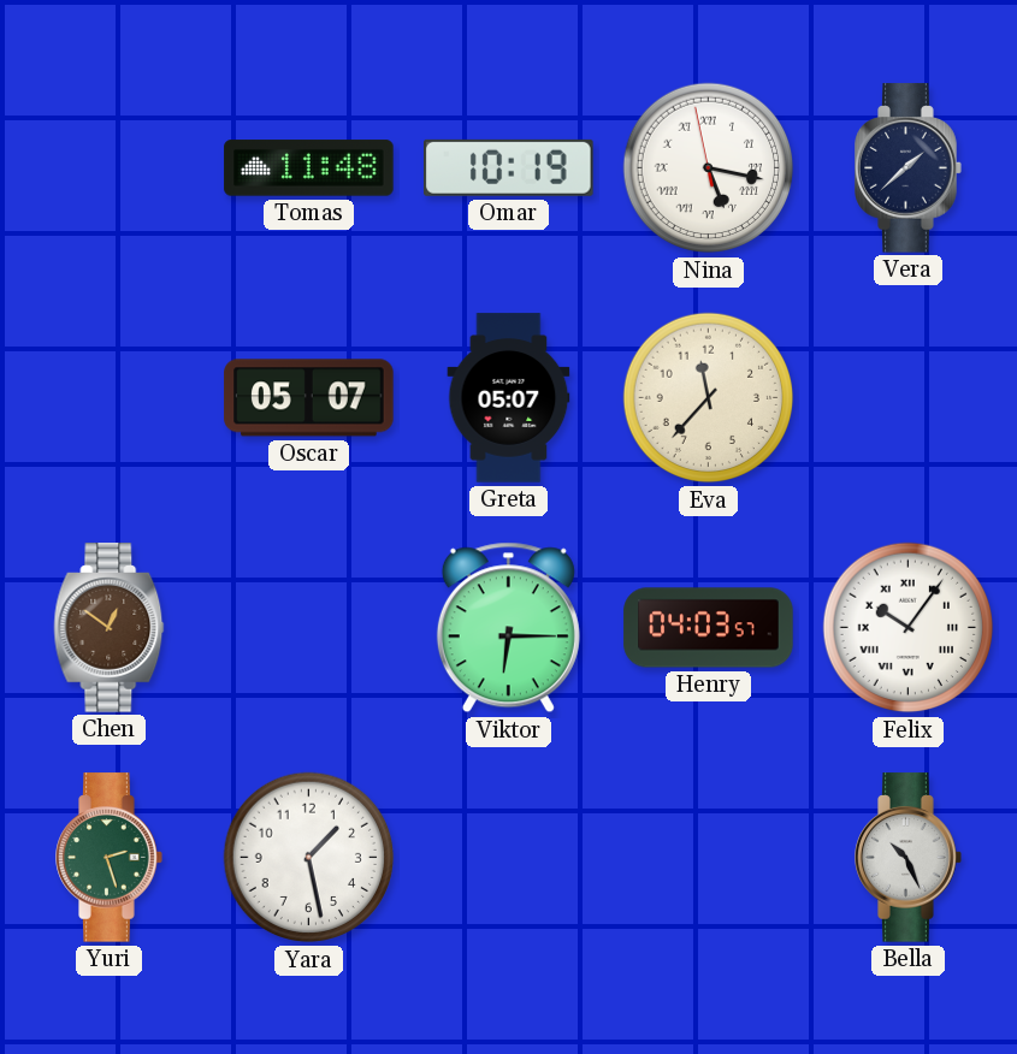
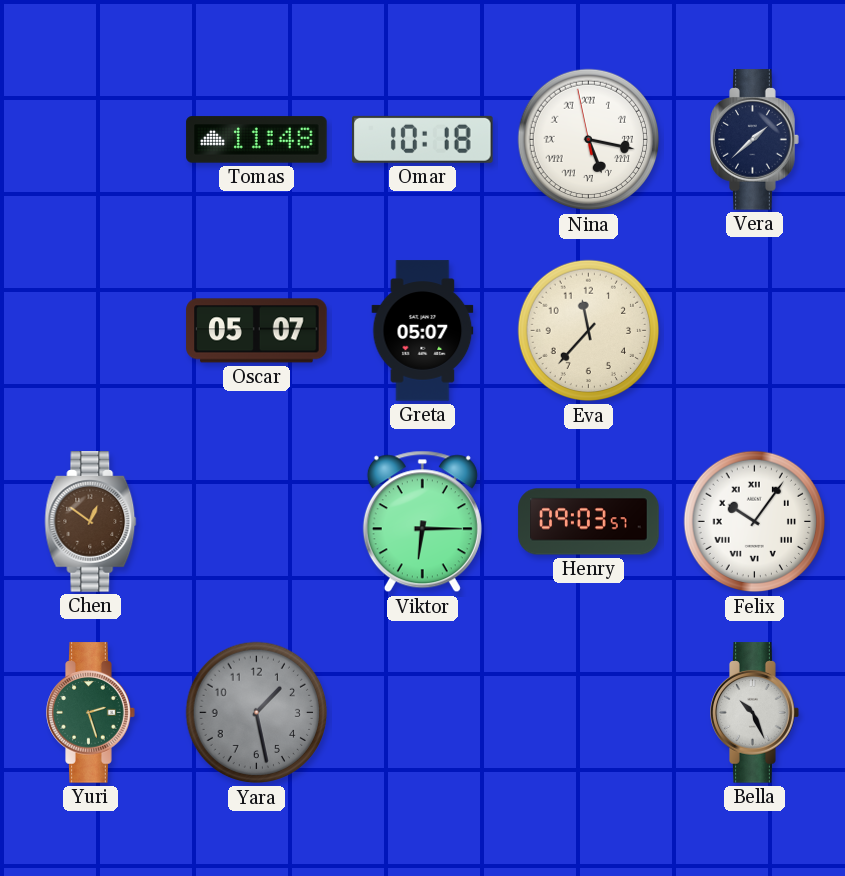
Omar: 10:19 -> 10:18 (423, 139)
Henry: 04:03 -> 09:03 (589, 522)
Yara dial: white -> grey (257, 713)
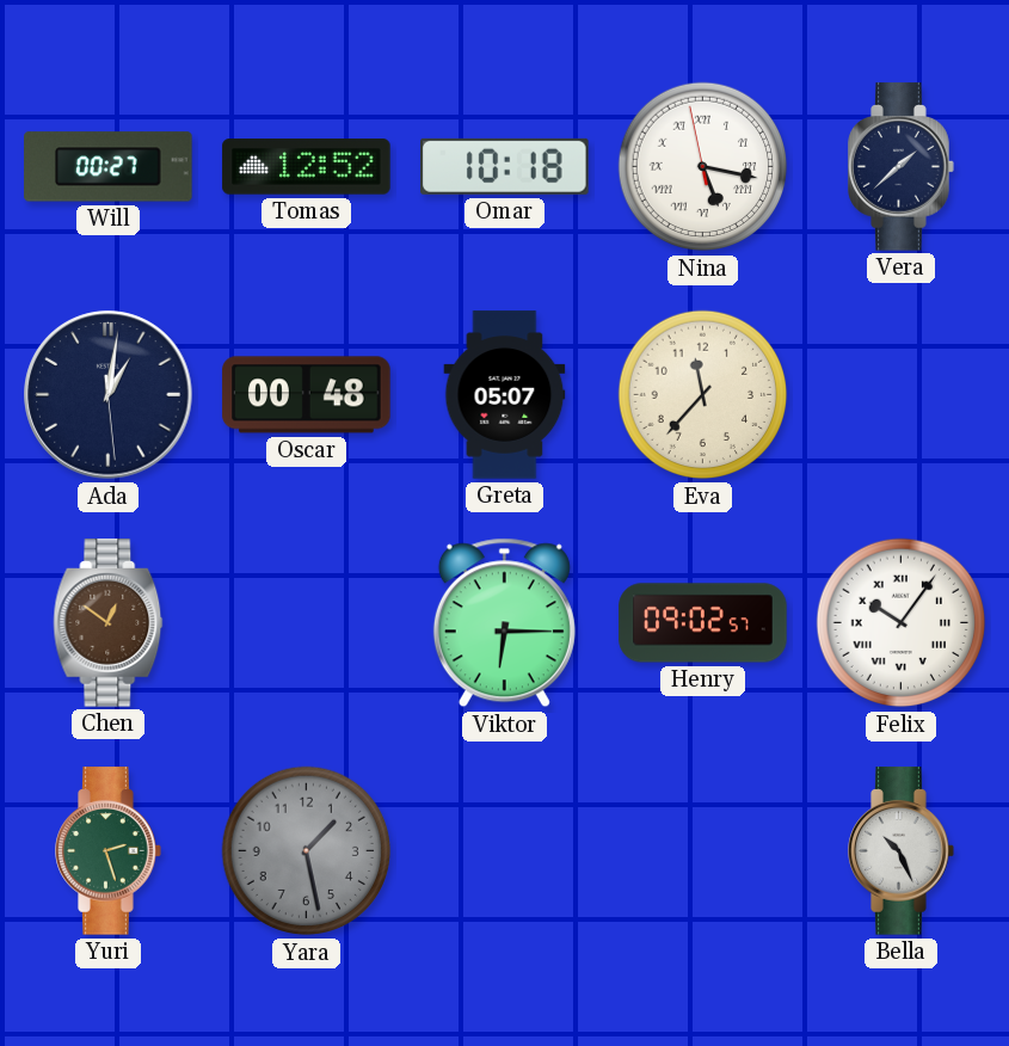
Will: none -> 00:27 (109, 167)
Tomas: 11:48 -> 12:52 (307, 167)
Ada: none -> 1:01 (109, 395)
Oscar: 05:07 -> 00:48 (307, 395)
Henry: 09:03 -> 09:02 (703, 623)
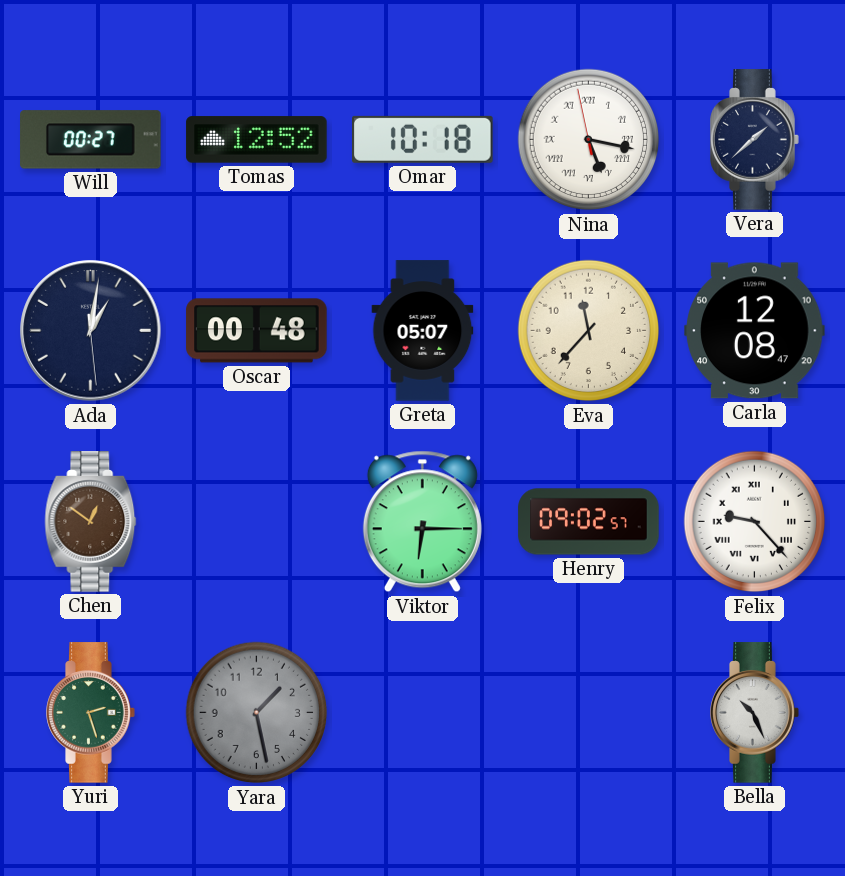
Carla: none -> 12:08 (755, 331)
Felix: 10:06 -> 9:23 (755, 522)
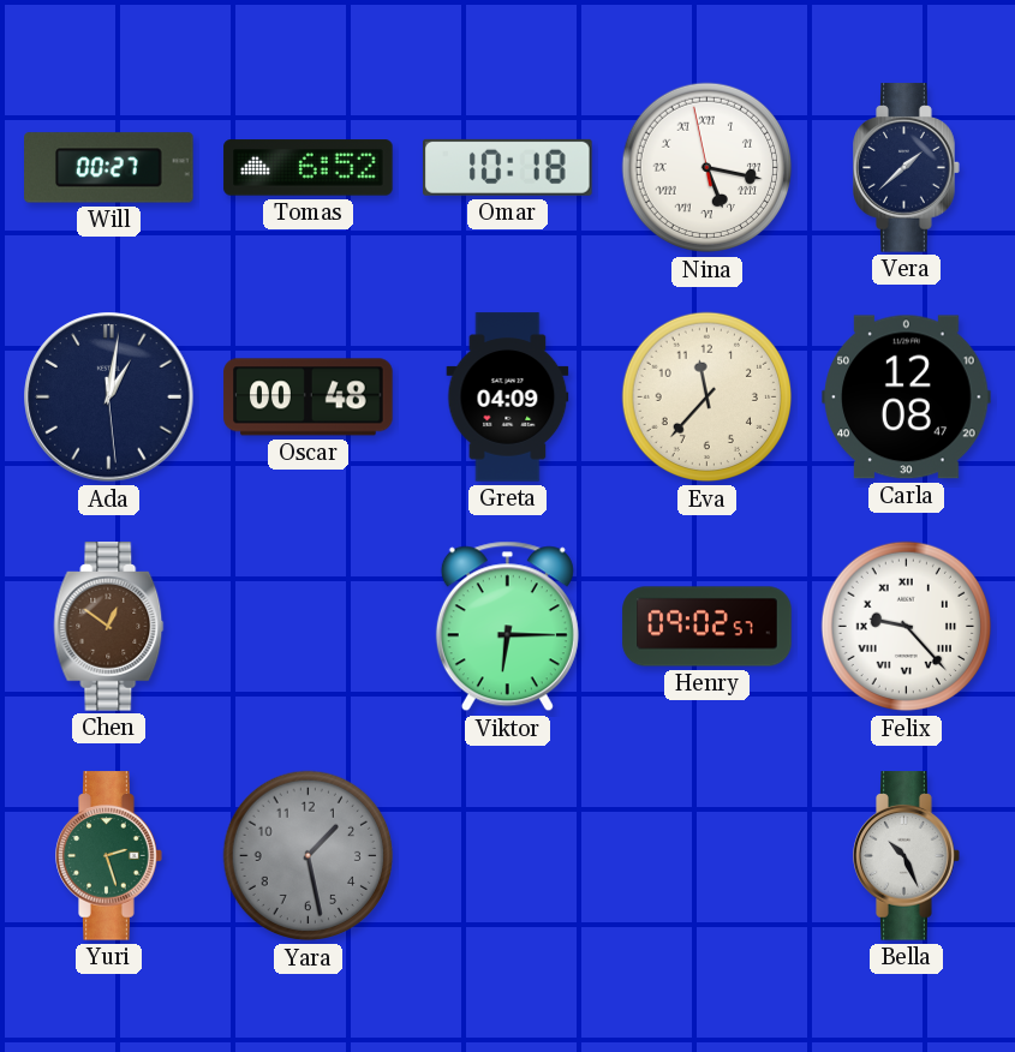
Tomas: 12:52 -> 6:52 (309, 168)
Greta: 05:07 -> 04:09 (508, 398)
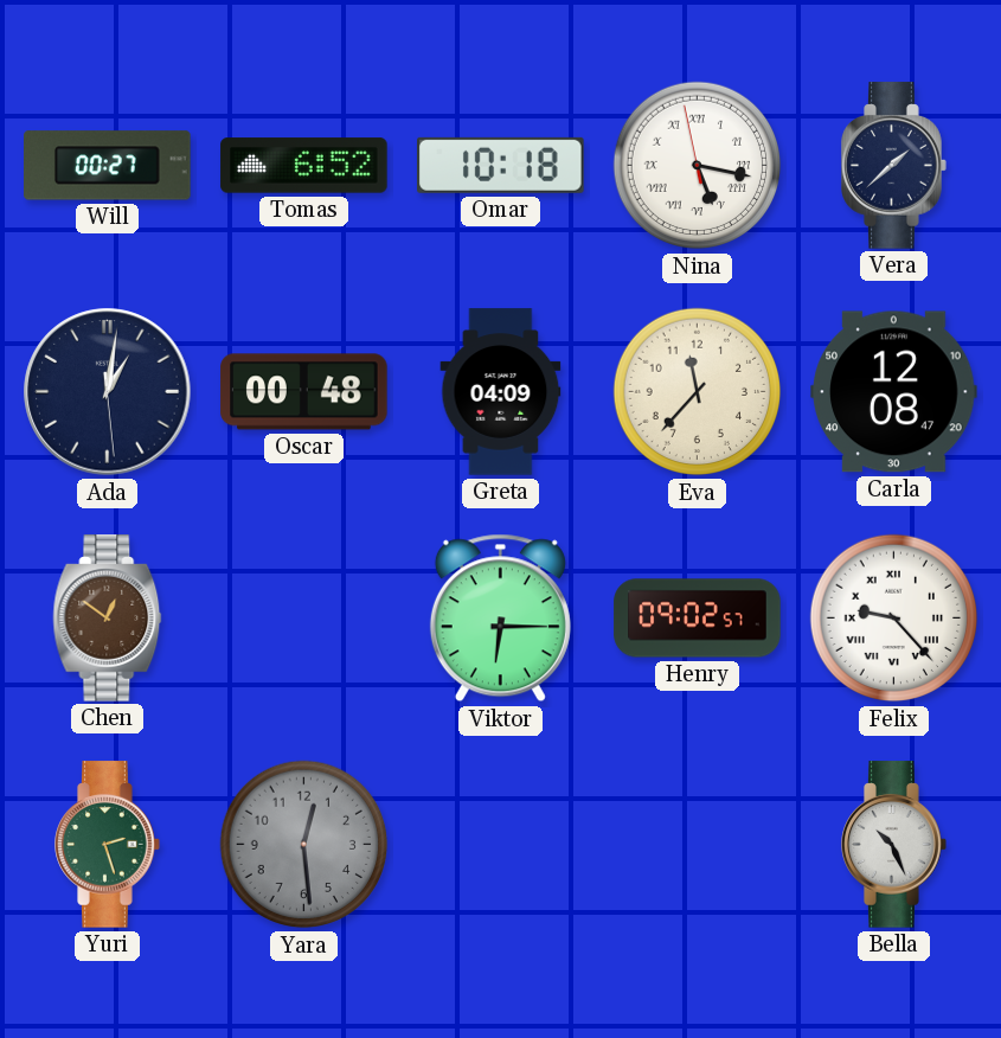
Yara: 1:28 -> 12:29 (304, 845)
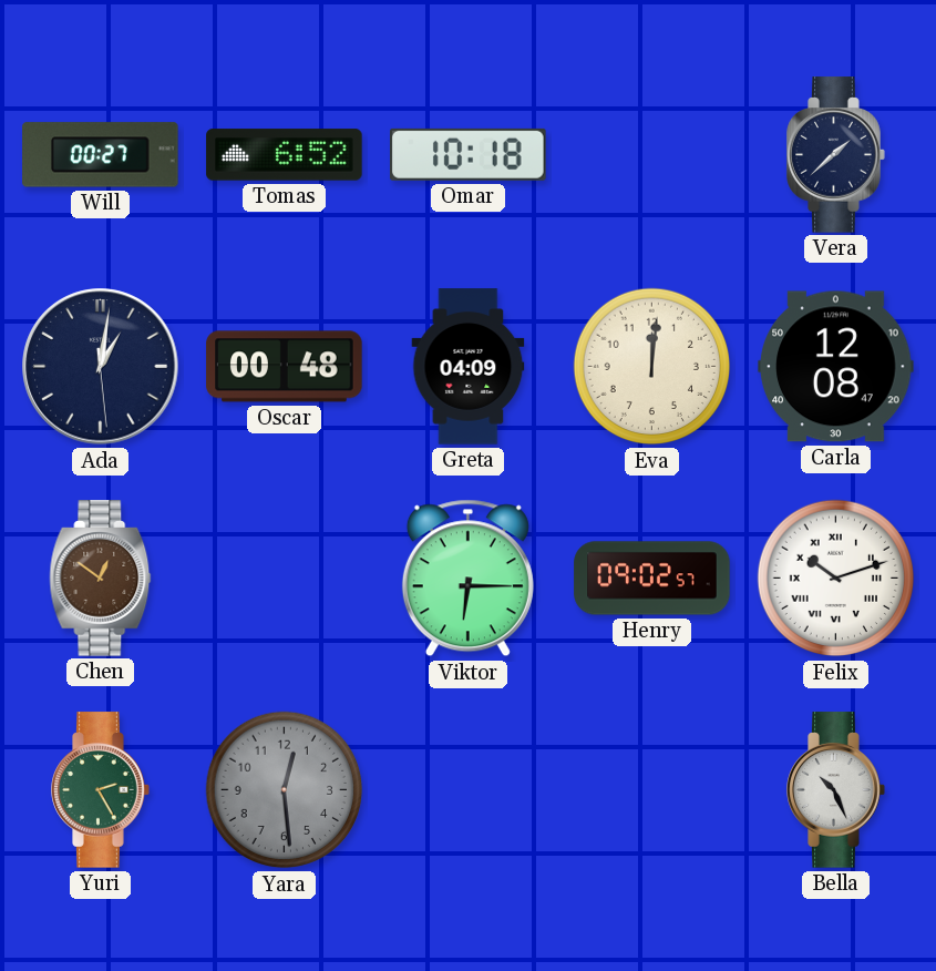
Nina: 5:16 -> none (698, 166)
Eva: 11:37 -> 12:01 (652, 367)
Felix: 9:23 -> 10:12 (836, 579)
Yuri: 2:27 -> 2:25 (101, 790)
